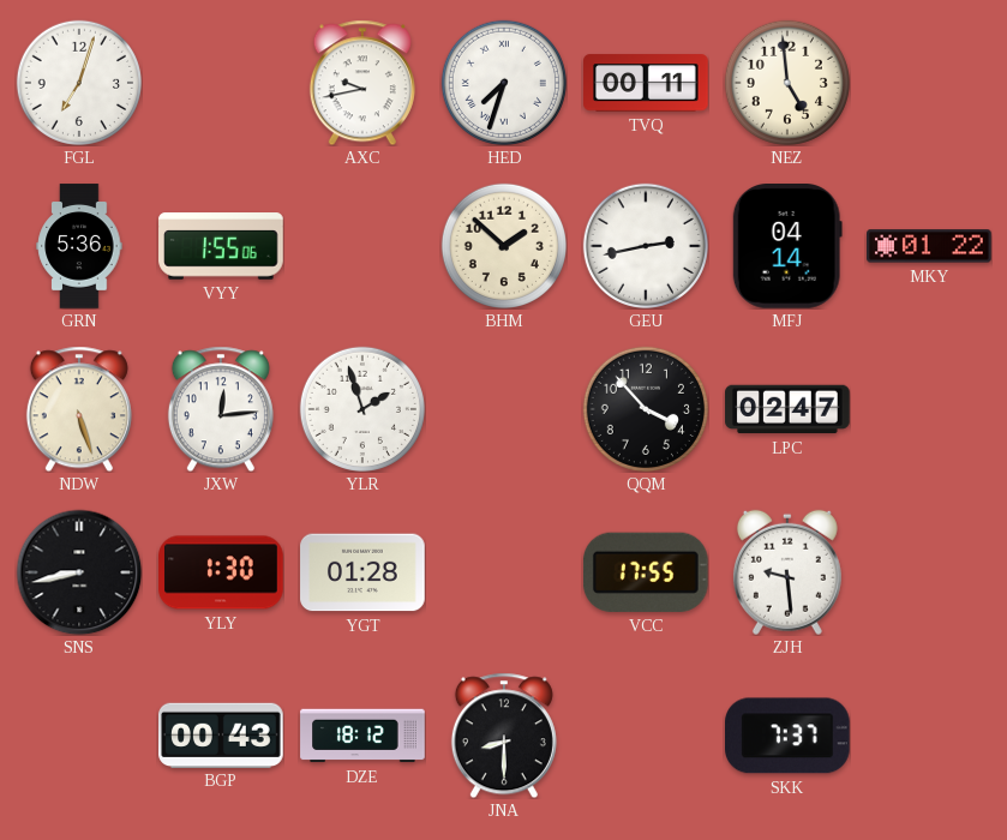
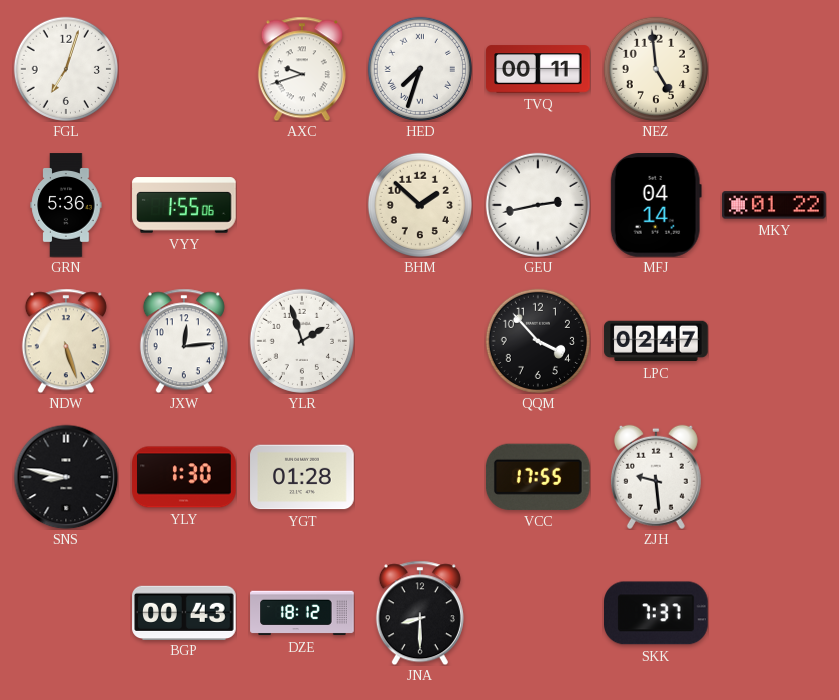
AXC: 9:43 -> 9:42 (302, 69)
SNS: 8:43 -> 8:47 (66, 477)
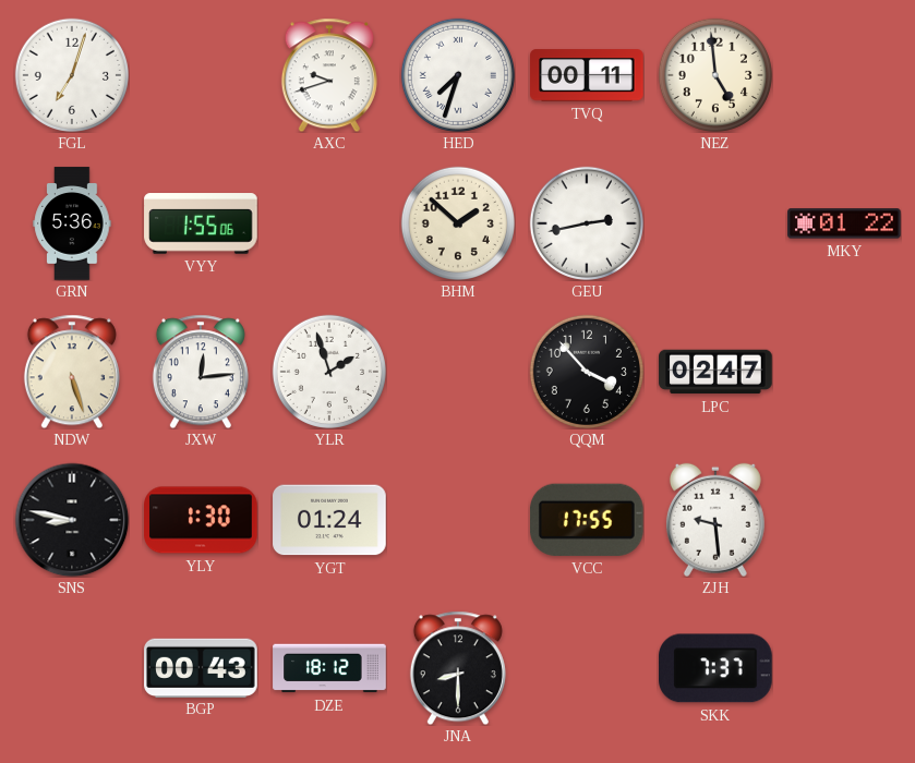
MFJ: 04:14 -> none (656, 206)
YGT: 01:28 -> 01:24 (329, 520)
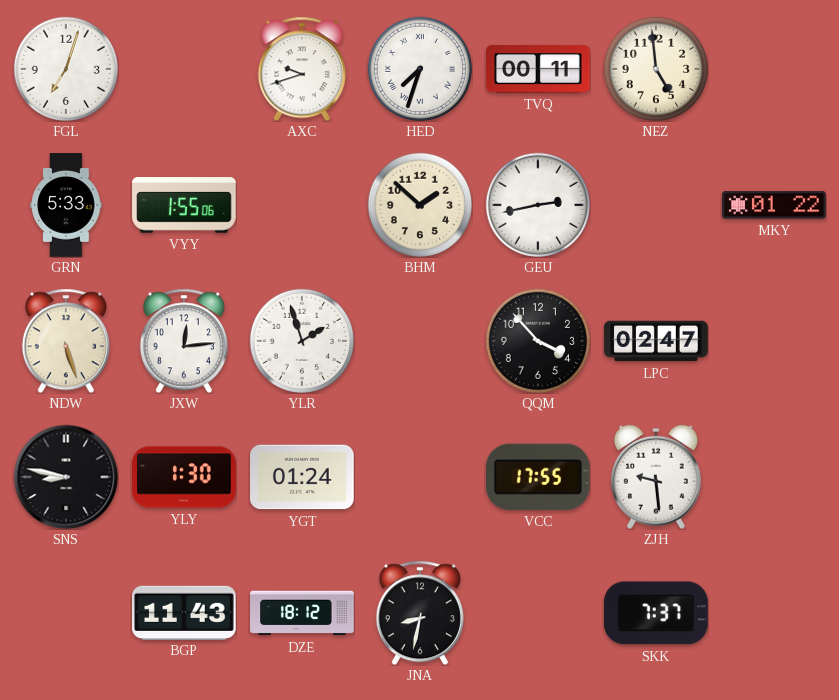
GRN: 5:36 -> 5:33 (66, 205)
BGP: 00:43 -> 11:43 (184, 612)
JNA: 8:30 -> 8:32 (420, 613)
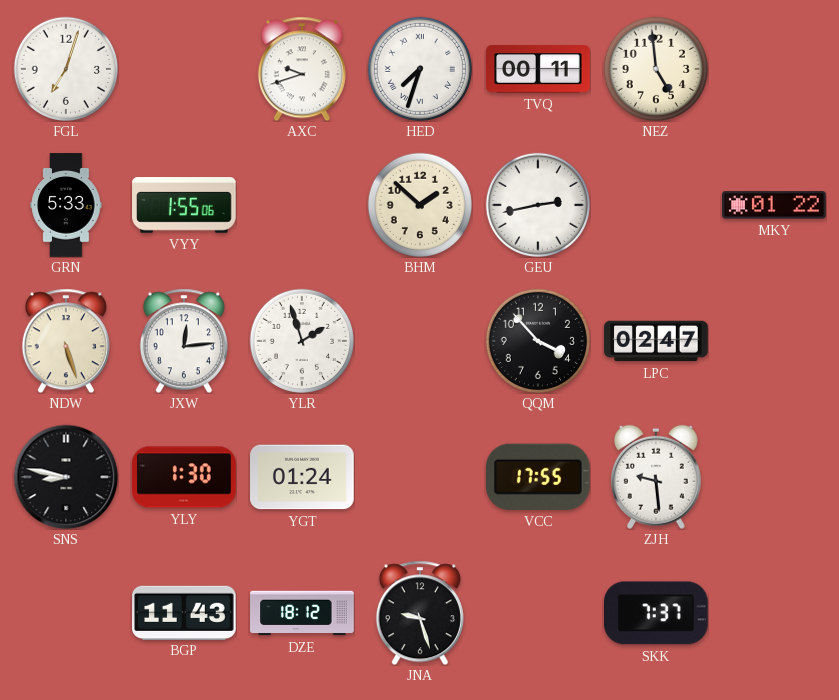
JNA: 8:32 -> 9:27 (420, 613)
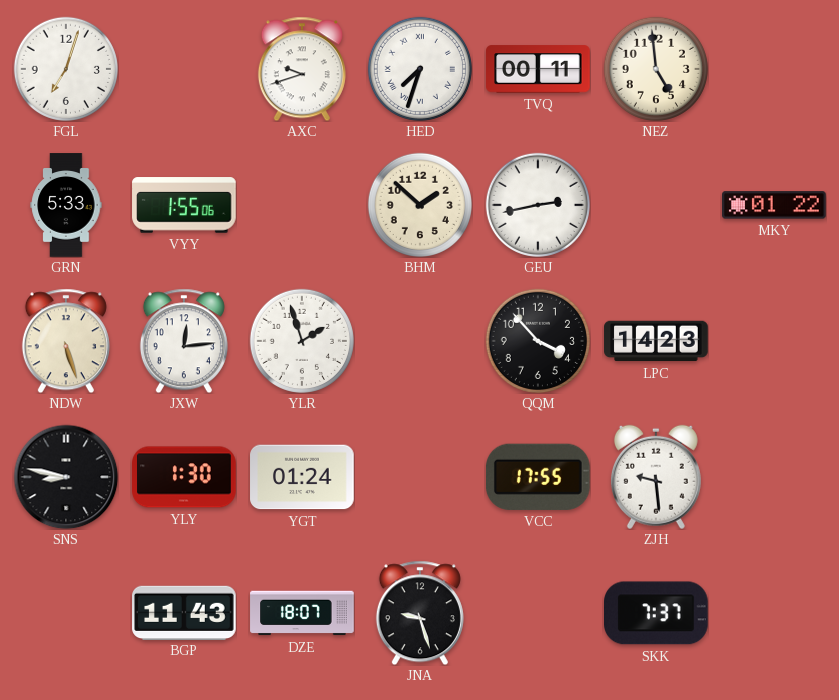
LPC: 02:47 -> 14:23 (656, 341)
DZE: 18:12 -> 18:07 (302, 613)
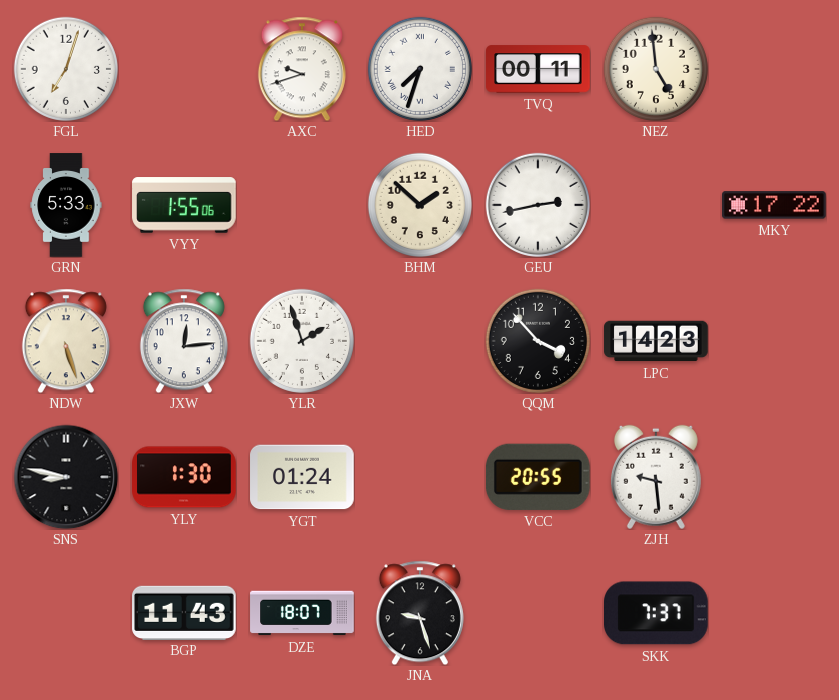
MKY: 01:22 -> 17:22 (774, 205)
VCC: 17:55 -> 20:55 (538, 477)
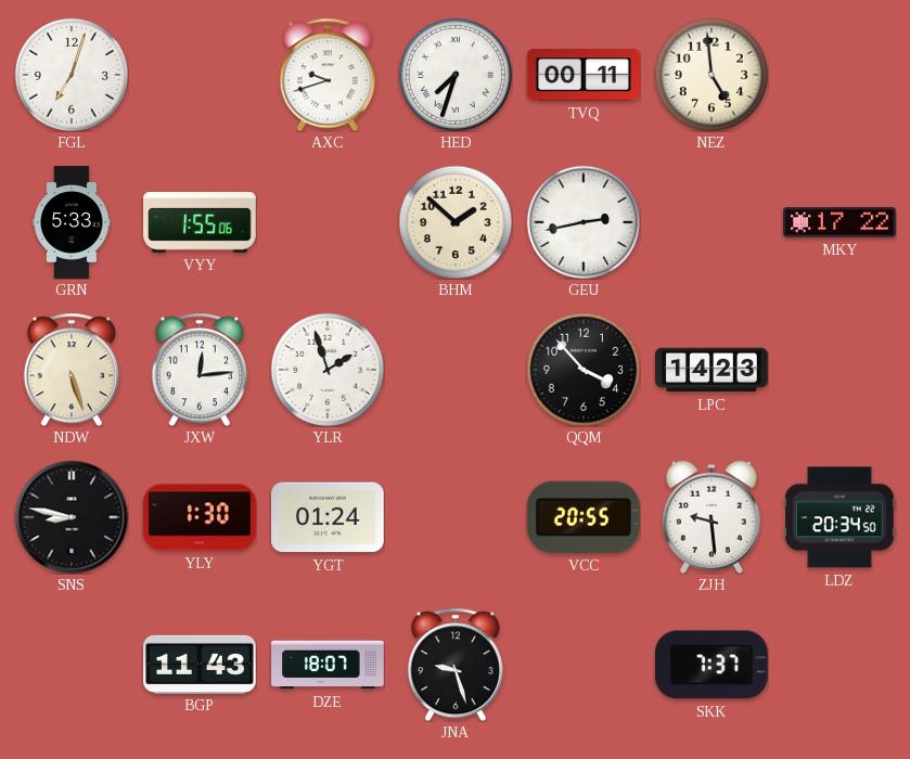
LDZ: none -> 20:34 (841, 517)
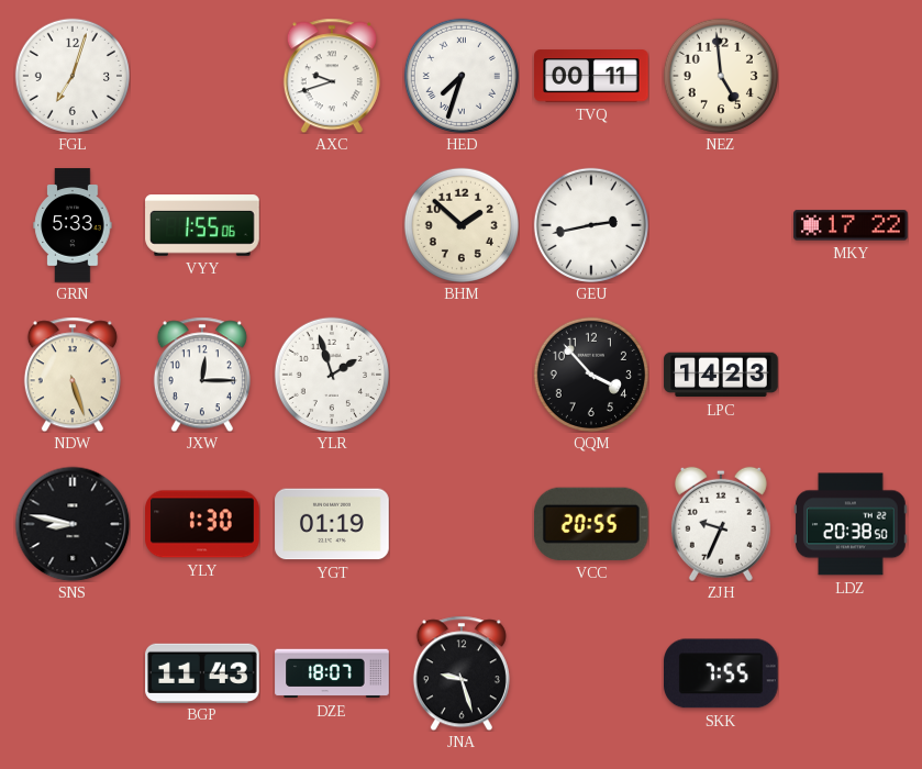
JXW: 12:14 -> 12:15 (202, 375)
YGT: 01:24 -> 01:19 (332, 524)
ZJH: 9:29 -> 9:34 (721, 524)
LDZ: 20:34 -> 20:38 (852, 524)
SKK: 7:37 -> 7:55 (722, 673)
